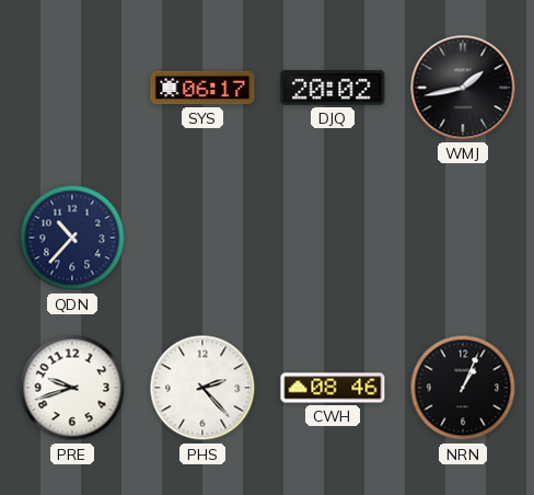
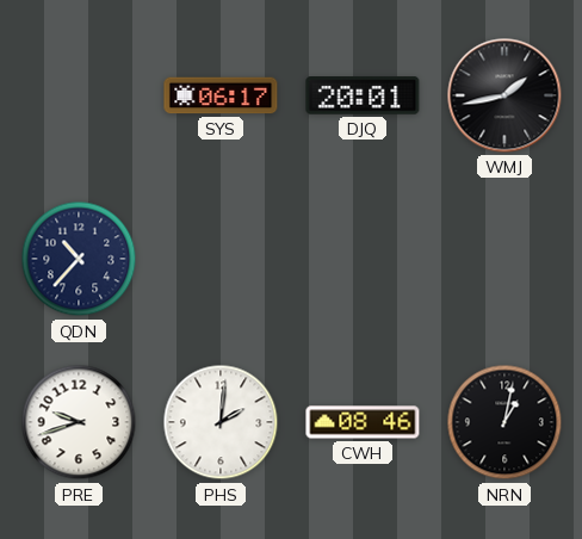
DJQ: 20:02 -> 20:01 (363, 97)
PHS: 2:23 -> 2:01 (221, 422)
NRN: 1:04 -> 1:02 (504, 422)
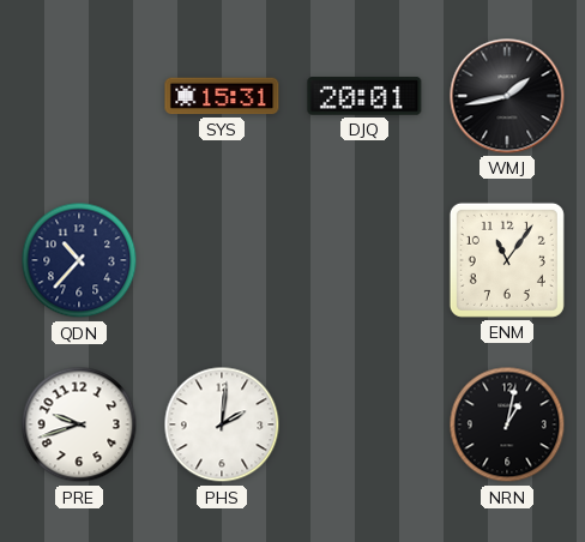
SYS: 06:17 -> 15:31 (222, 96)
ENM: none -> 11:06 (507, 260)
CWH: 08:46 -> none (363, 422)
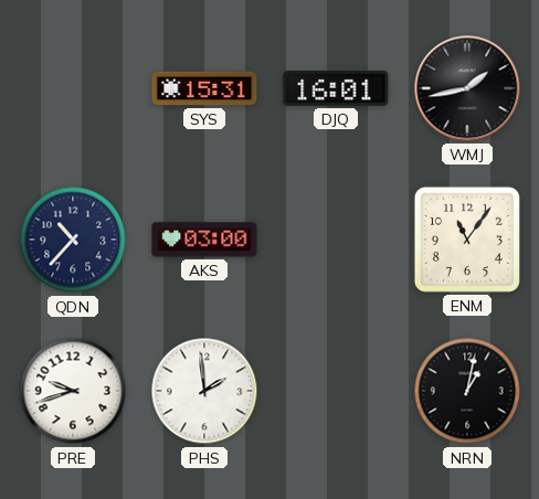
DJQ: 20:01 -> 16:01 (336, 89)
AKS: none -> 03:00 (204, 240)
PHS: 2:01 -> 1:59 (204, 391)
